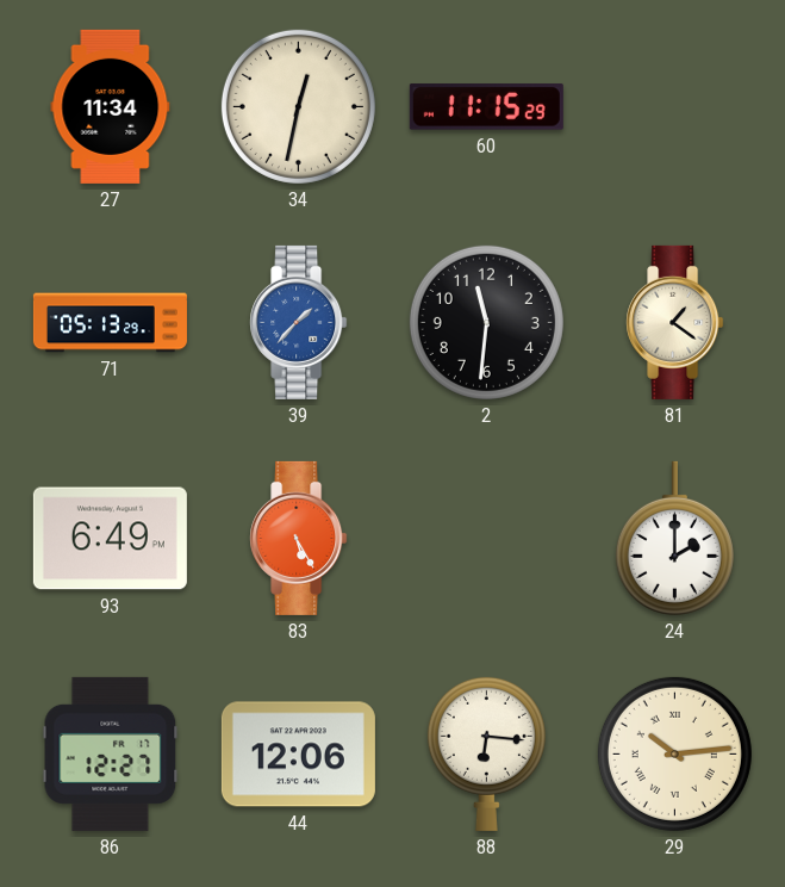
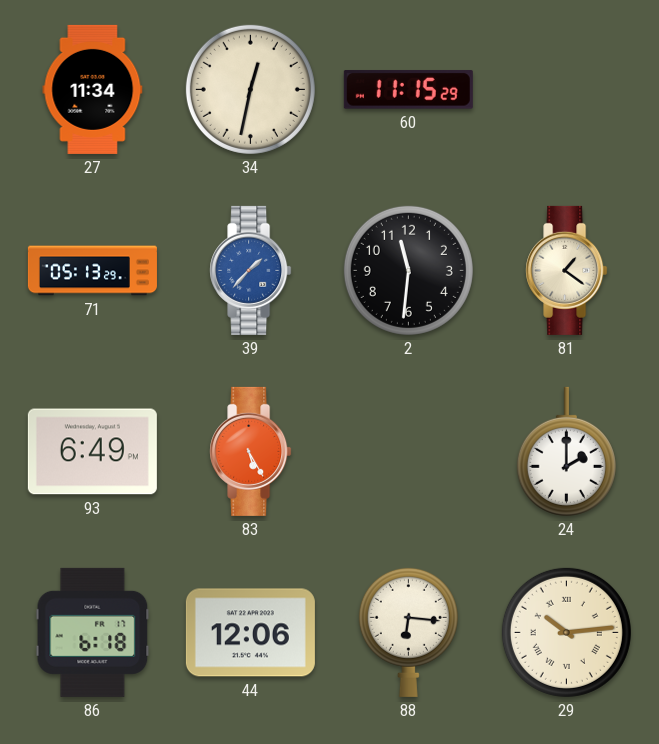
86: 12:27 -> 6:18 (93, 632)
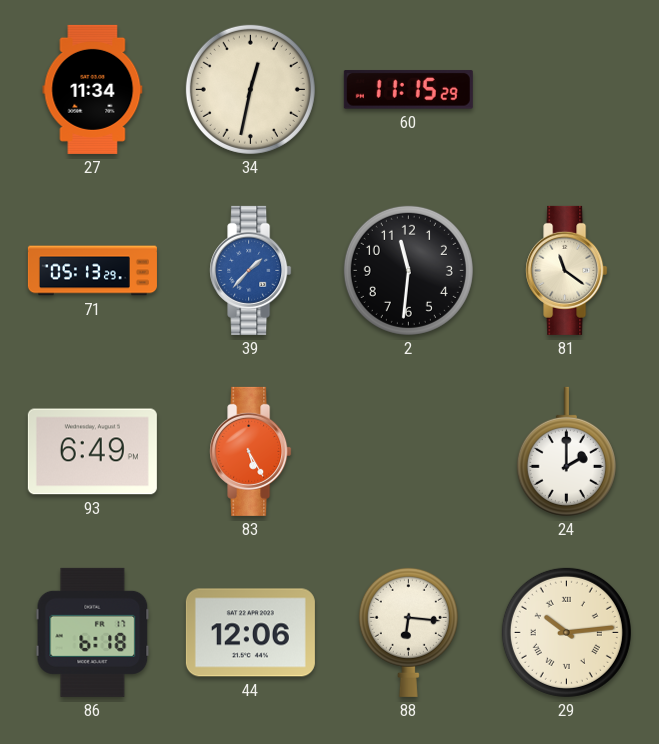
81: 1:21 -> 11:21 (567, 270)
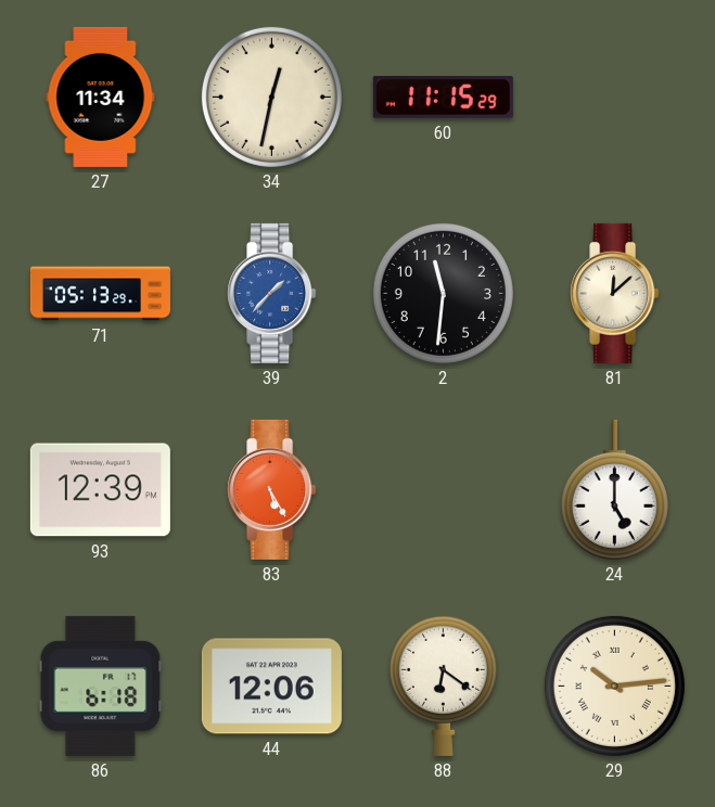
81: 11:21 -> 12:08 (615, 293)
93: 6:49 -> 12:39 (100, 490)
24: 2:00 -> 5:00 (614, 489)
88: 6:16 -> 6:21 (443, 686)
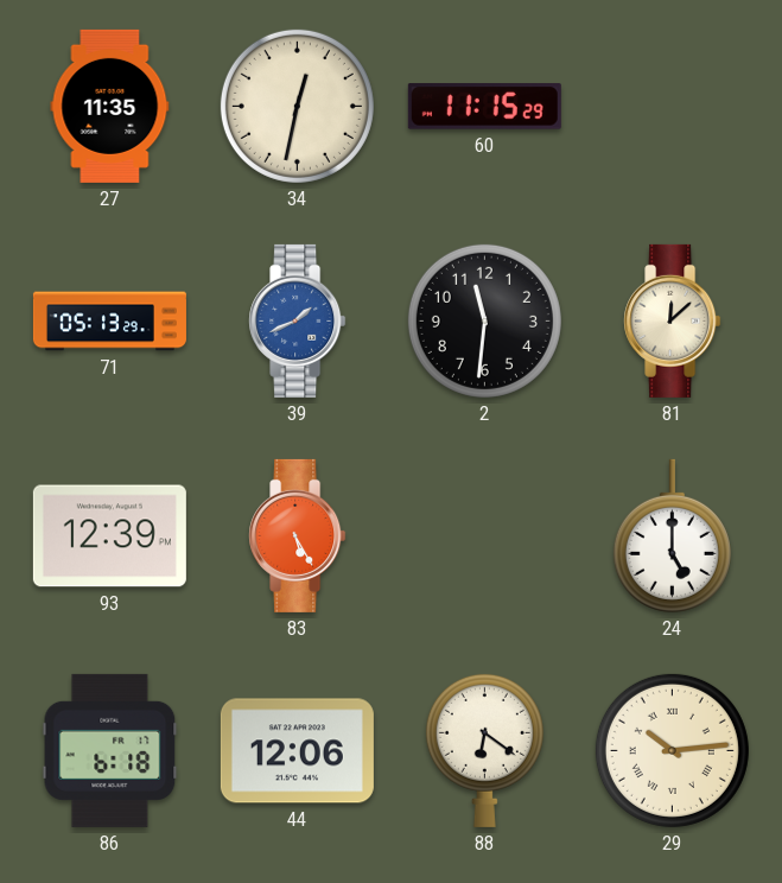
27: 11:34 -> 11:35 (110, 106)
39: 1:37 -> 1:41 (298, 320)
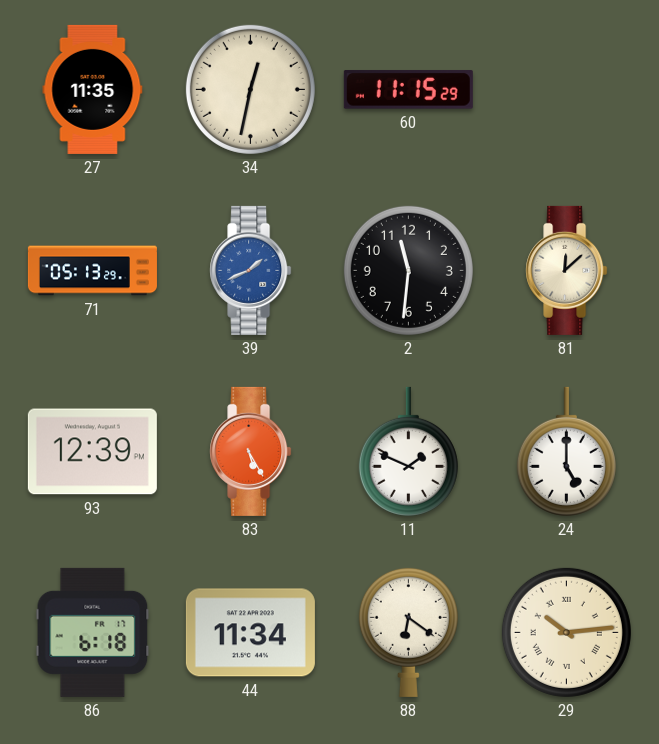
11: none -> 1:49 (408, 451)
44: 12:06 -> 11:34 (250, 633)
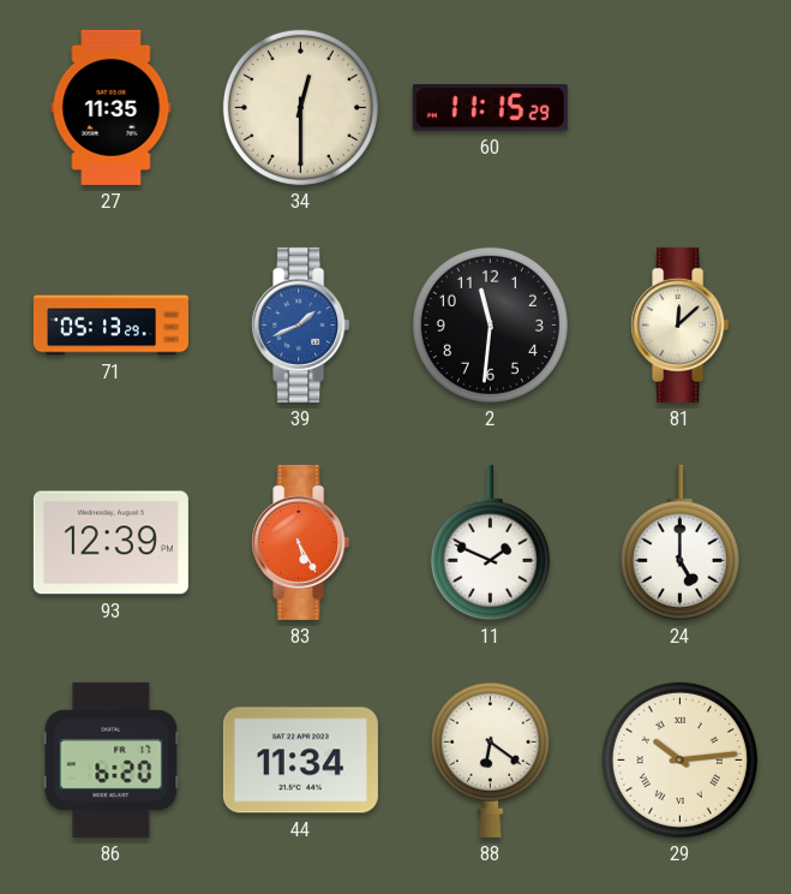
34: 12:32 -> 12:30 (300, 107)
86: 6:18 -> 6:20 (112, 759)
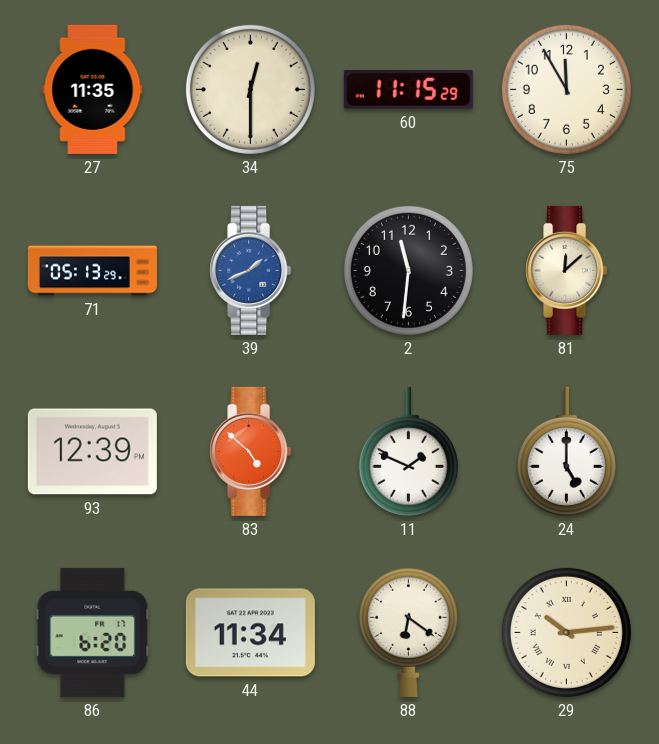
75: none -> 11:55 (566, 89)
83: 5:25 -> 4:52 (251, 451)
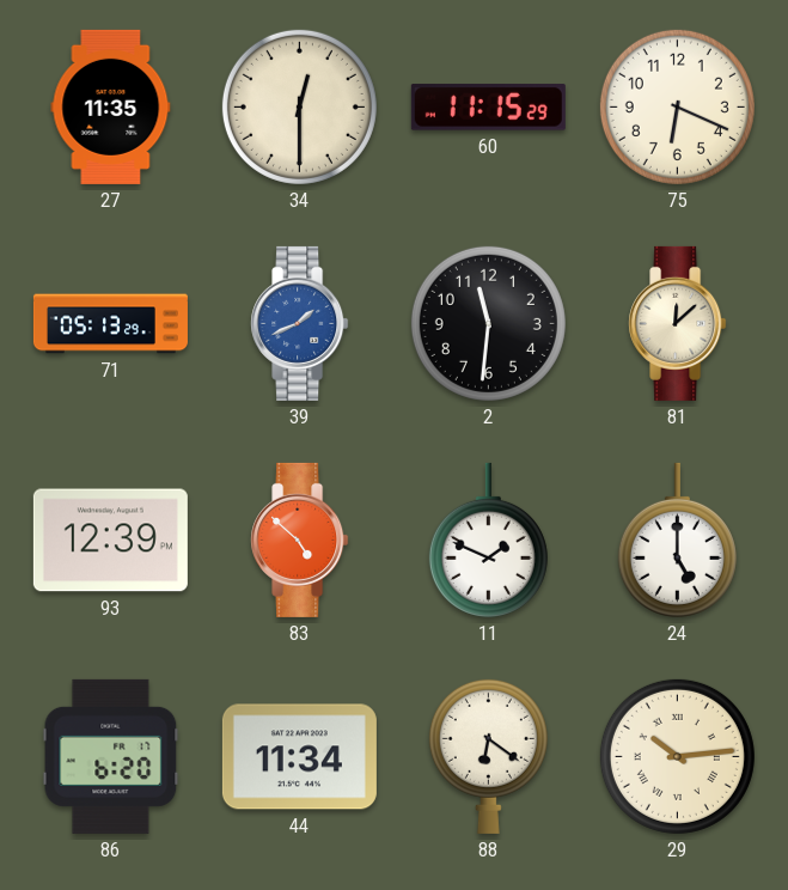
75: 11:55 -> 6:19 (677, 106)
